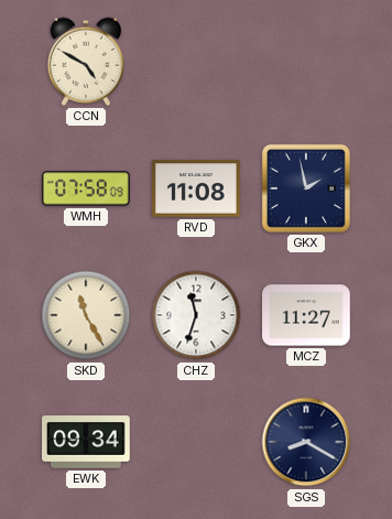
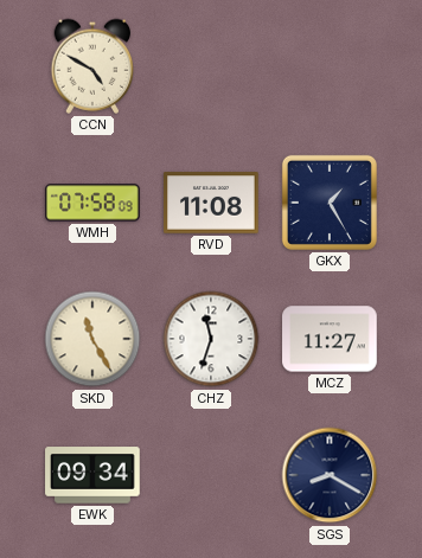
GKX: 1:58 -> 1:25 (330, 203)
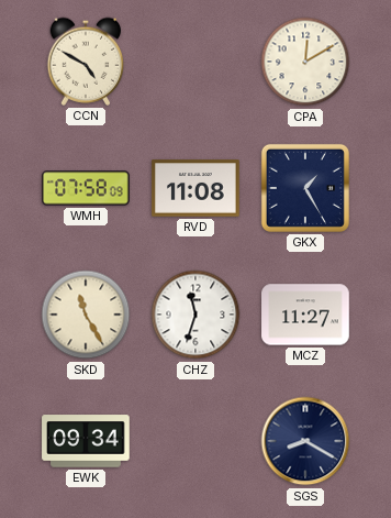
CPA: none -> 12:10 (305, 62)
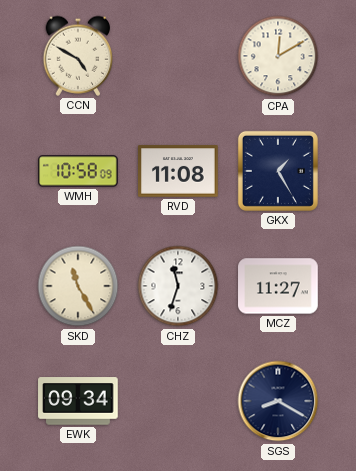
WMH: 07:58 -> 10:58 (78, 171)
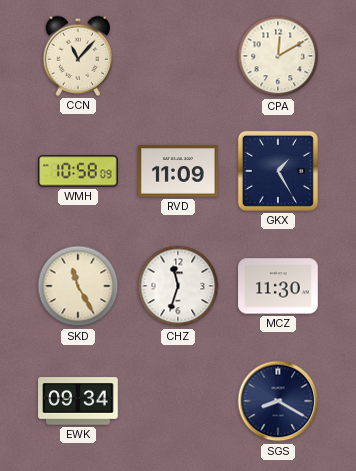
CCN: 4:50 -> 11:07 (78, 56)
RVD: 11:08 -> 11:09 (178, 171)
MCZ: 11:27 -> 11:30 (278, 286)
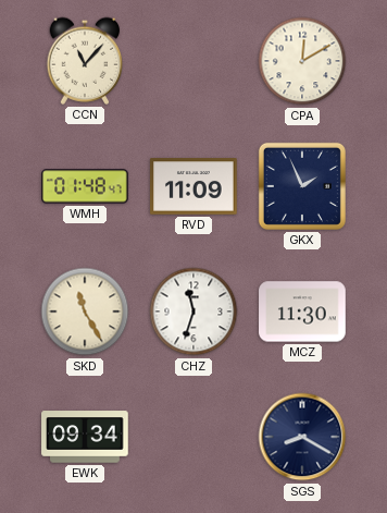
WMH: 10:58 -> 01:48 (85, 186)
GKX: 1:25 -> 1:56 (302, 186)
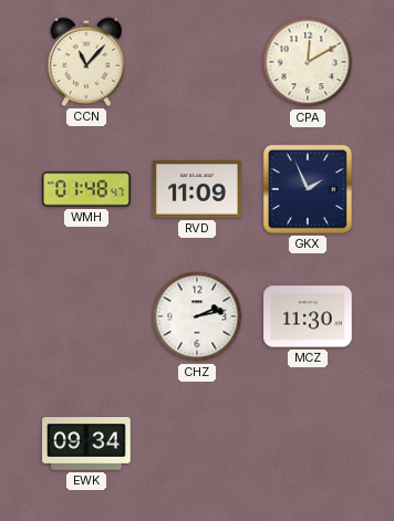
SKD: 11:25 -> none (85, 312)
CHZ: 11:33 -> 2:13 (197, 316)
SGS: 8:20 -> none (302, 437)
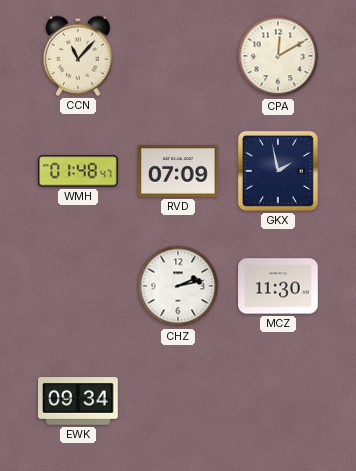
RVD: 11:09 -> 07:09 (178, 171)
GKX: 1:56 -> 1:58 (278, 171)
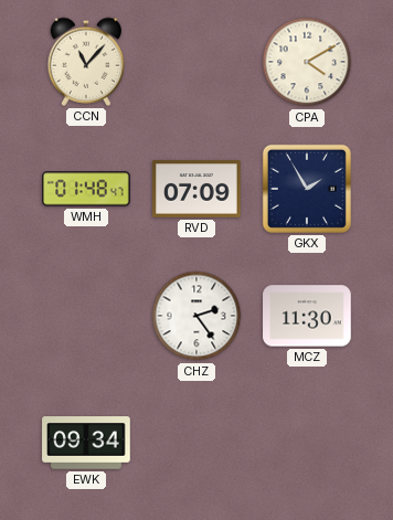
CPA: 12:10 -> 4:10 (307, 62)
GKX: 1:58 -> 1:55 (307, 189)
CHZ: 2:13 -> 2:24 (197, 316)
